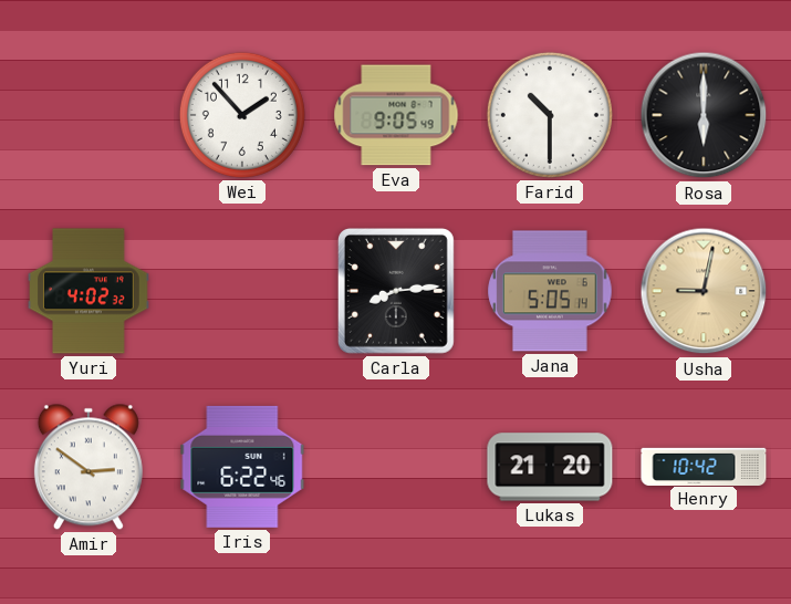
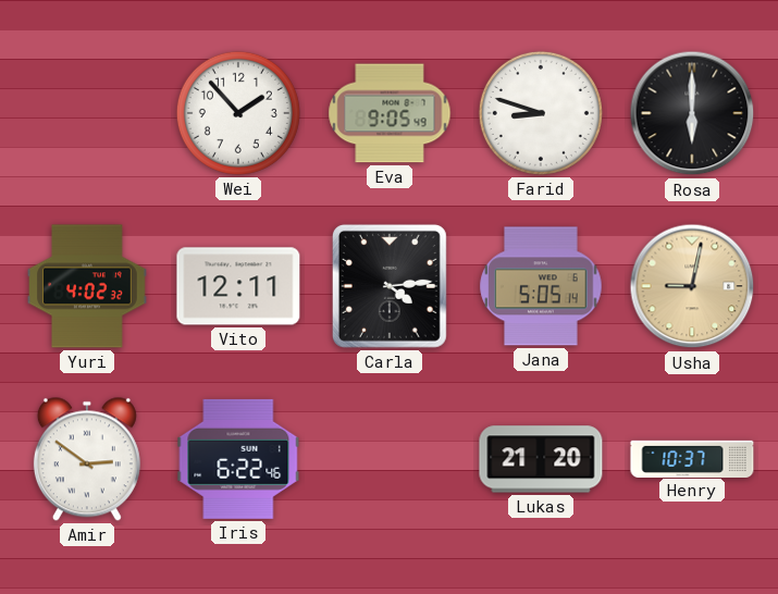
Farid: 10:30 -> 8:48 (541, 113)
Vito: none -> 12:11 (238, 286)
Carla: 8:14 -> 4:14 (390, 286)
Henry: 10:42 -> 10:37 (692, 458)
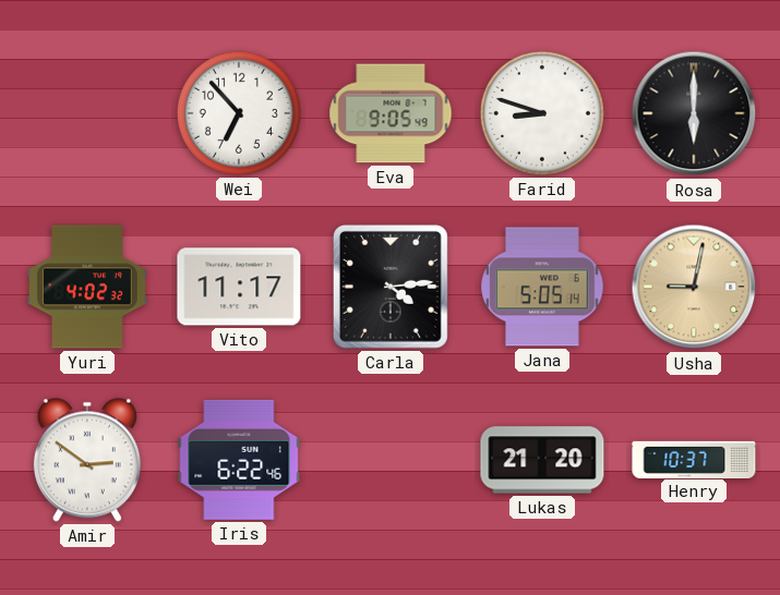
Wei: 1:53 -> 6:53 (239, 113)
Vito: 12:11 -> 11:17 (239, 287)
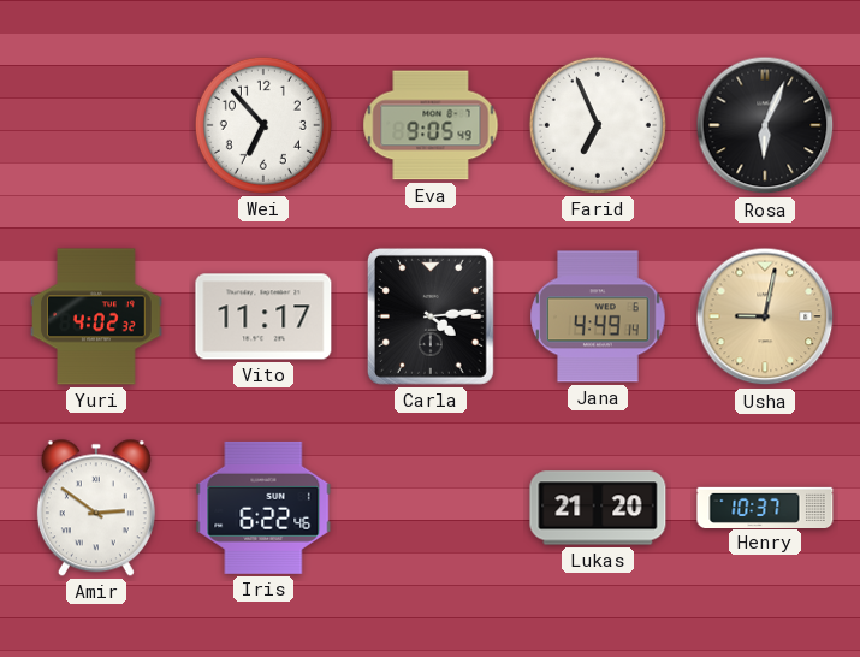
Farid: 8:48 -> 6:56 (598, 125)
Rosa: 6:00 -> 6:04 (765, 125)
Jana: 5:05 -> 4:49 (598, 316)
